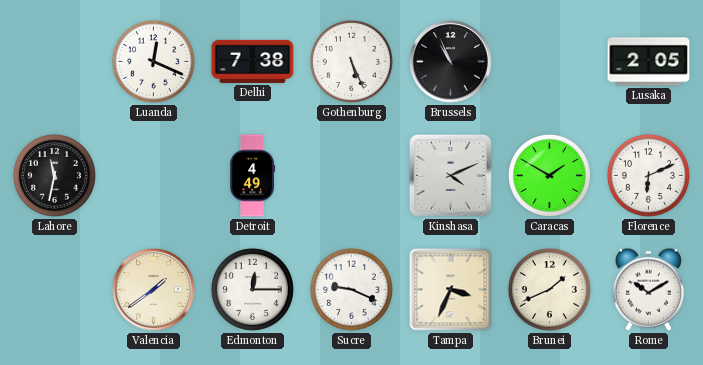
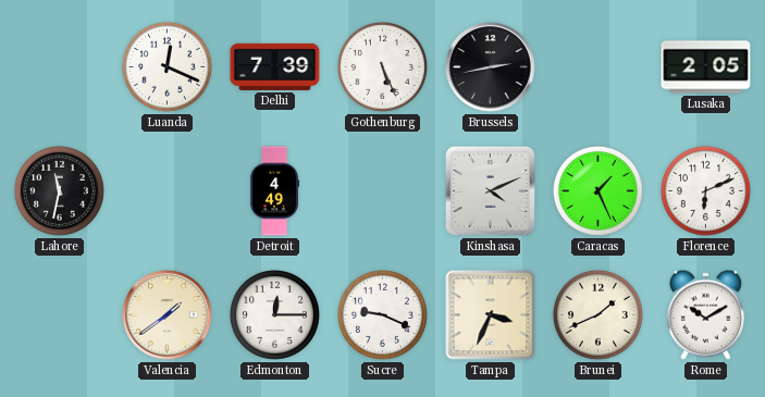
Delhi: 7:38 -> 7:39 (275, 66)
Brussels: 10:56 -> 2:43 (491, 67)
Caracas: 1:50 -> 1:26 (597, 190)
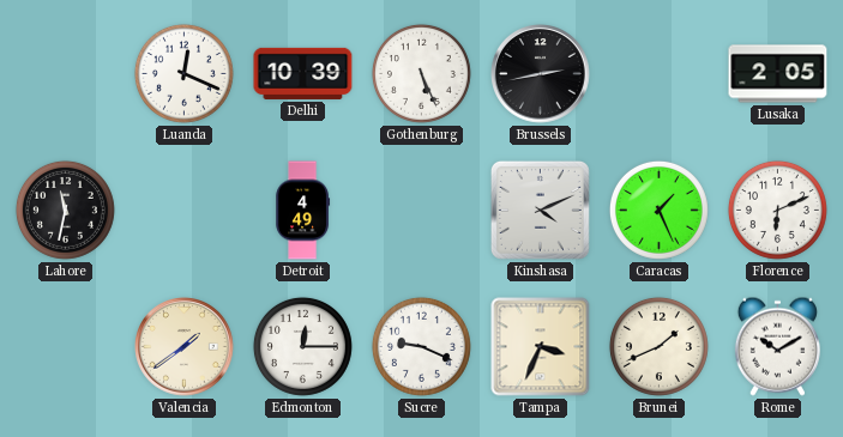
Delhi: 7:39 -> 10:39 (303, 73)
